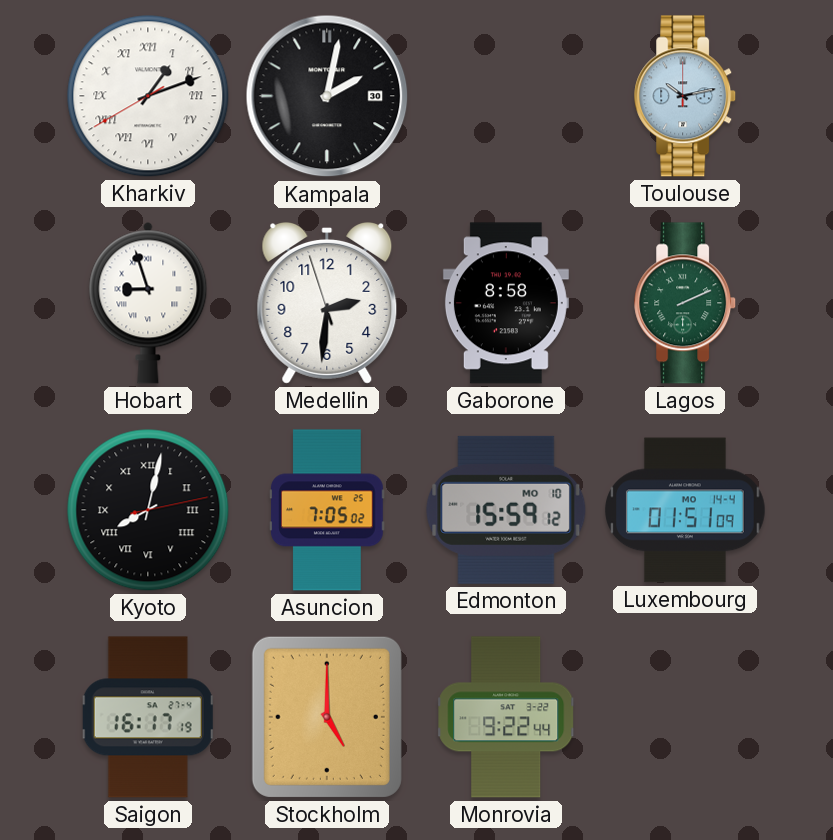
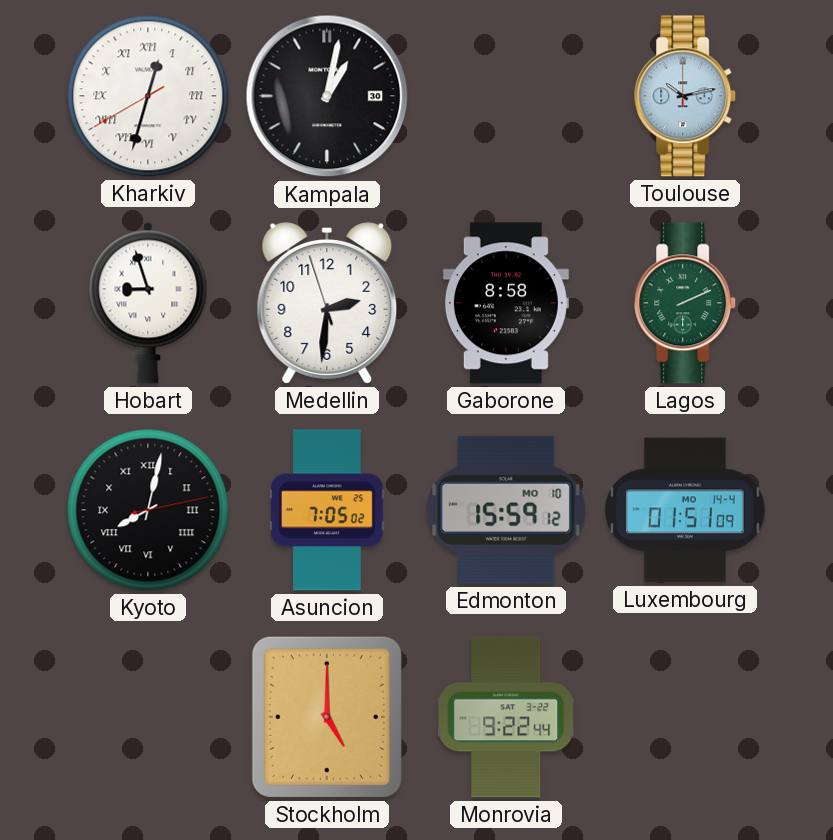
Kharkiv: 1:11 -> 12:32 (148, 96)
Kampala: 2:02 -> 1:02 (327, 96)
Saigon: 16:17 -> none (148, 717)
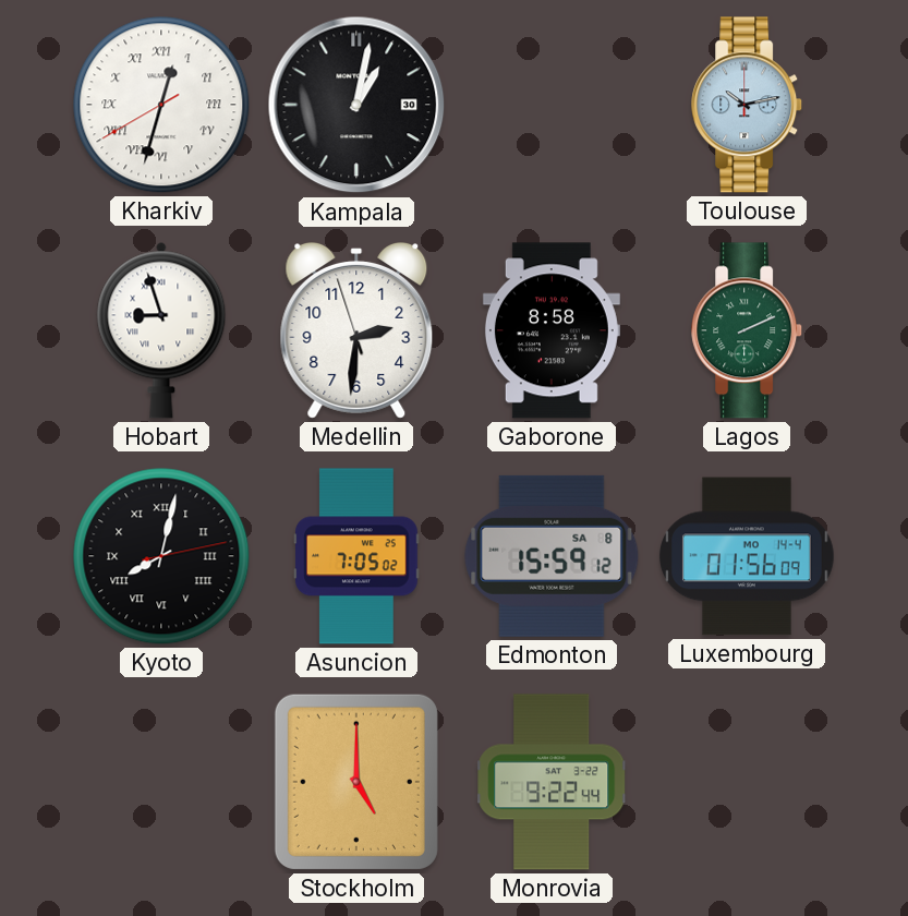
Edmonton date: MO 10 -> SA 8 (552, 556)
Luxembourg: 01:51 -> 01:56 (747, 556)
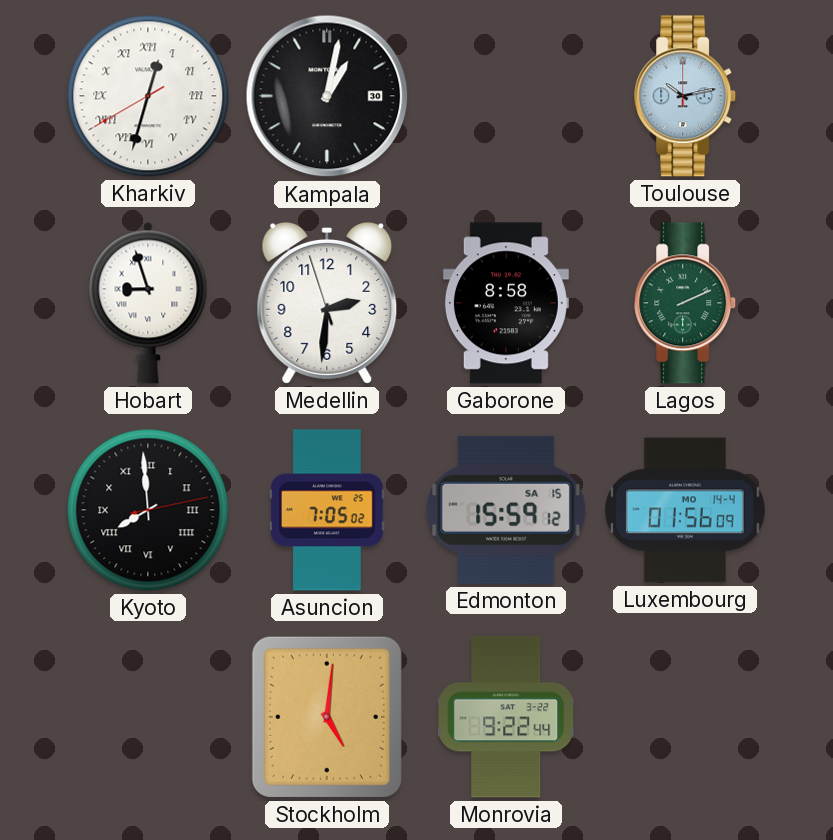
Kyoto: 8:02 -> 7:59 (148, 510)
Edmonton date: SA 8 -> SA 15 (506, 510)
Stockholm: 5:00 -> 5:01 (327, 717)
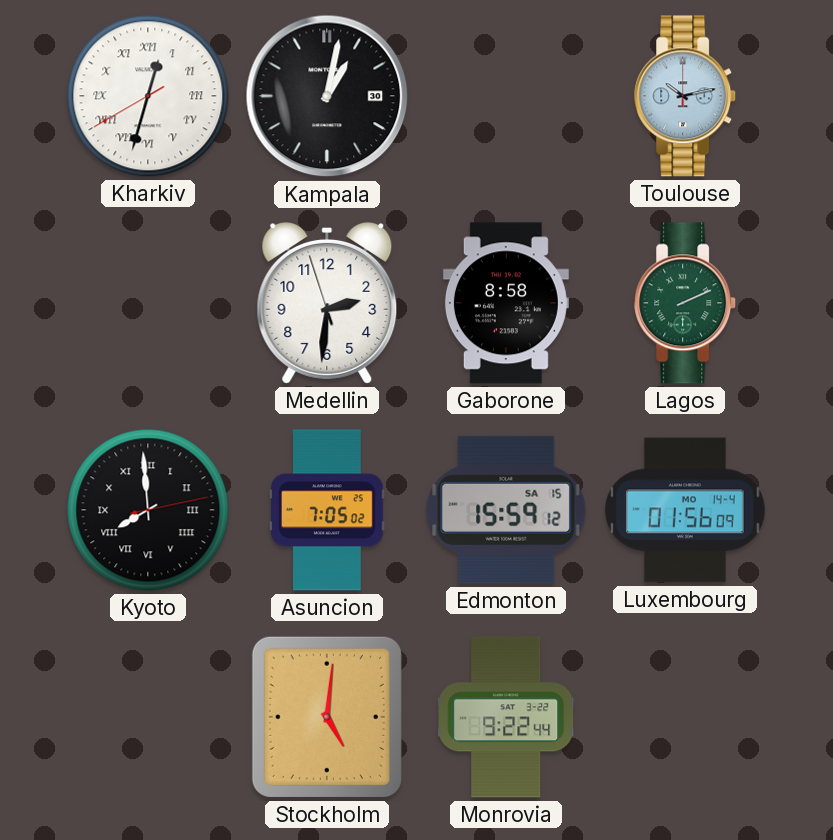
Hobart: 8:57 -> none (148, 303)
